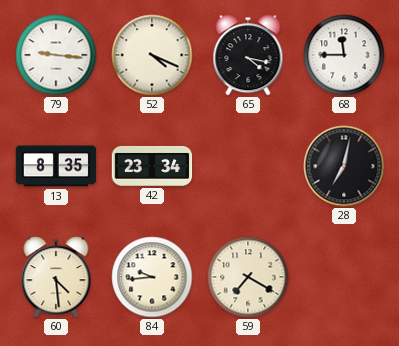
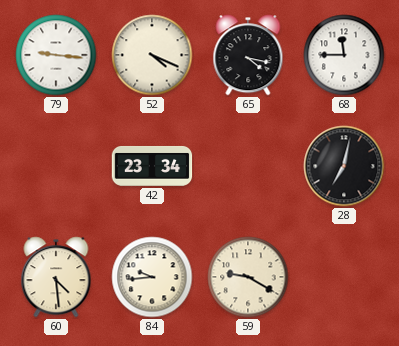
13: 8:35 -> none (56, 166)
59: 7:20 -> 9:20 (248, 277)
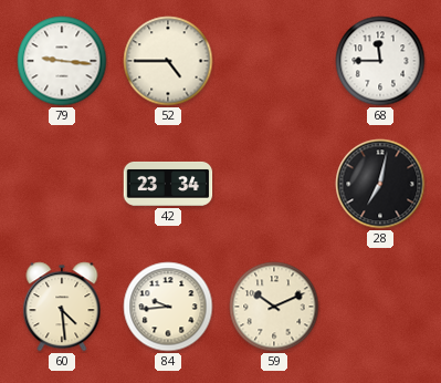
52: 4:19 -> 4:45 (168, 61)
65: 4:17 -> none (248, 55)
59: 9:20 -> 10:11 (274, 307)
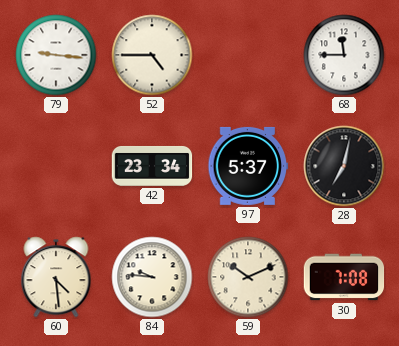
97: none -> 5:37 (248, 166)
84: 9:44 -> 9:46 (152, 277)
30: none -> 7:08 (344, 277)
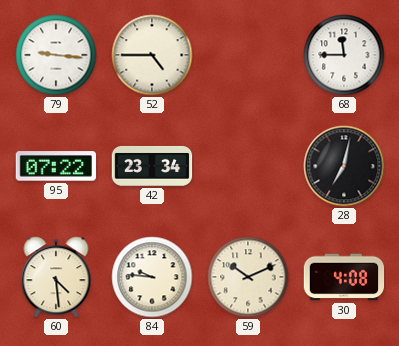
95: none -> 07:22 (56, 166)
97: 5:37 -> none (248, 166)
30: 7:08 -> 4:08 (344, 277)
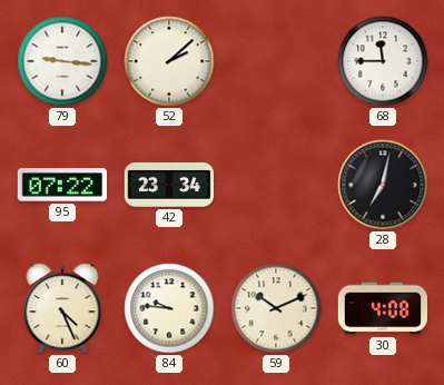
52: 4:45 -> 2:08 (169, 61)
60: 4:29 -> 4:26 (62, 308)
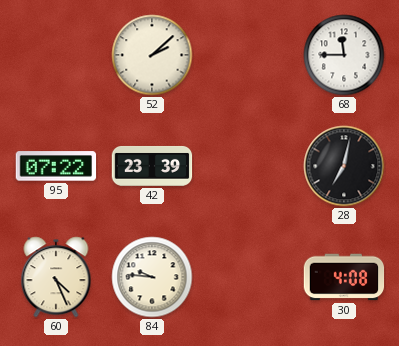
79: 9:16 -> none (62, 61)
42: 23:34 -> 23:39 (152, 166)
59: 10:11 -> none (276, 308)
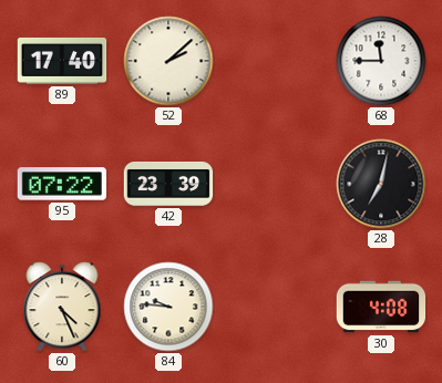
89: none -> 17:40 (62, 61)
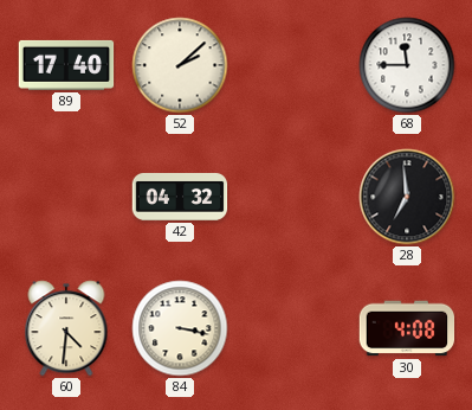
95: 07:22 -> none (62, 184)
42: 23:39 -> 04:32 (180, 197)
28: 7:02 -> 6:59 (407, 197)
60: 4:26 -> 4:31 (66, 328)
84: 9:46 -> 3:17 (180, 328)
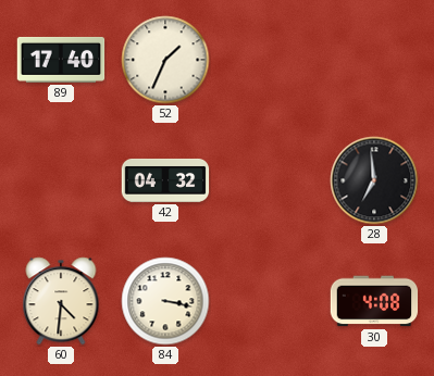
52: 2:08 -> 1:34 (165, 60)
68: 11:45 -> none (407, 65)
